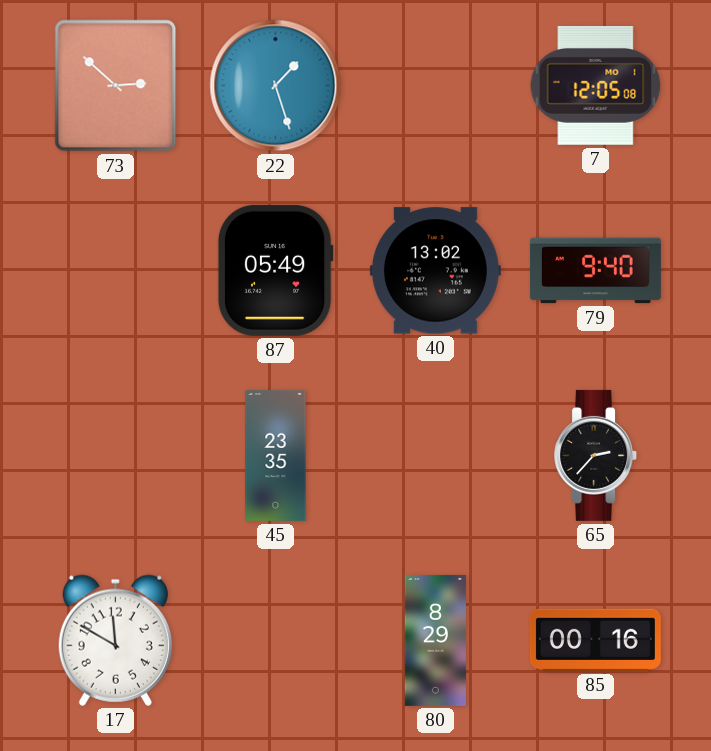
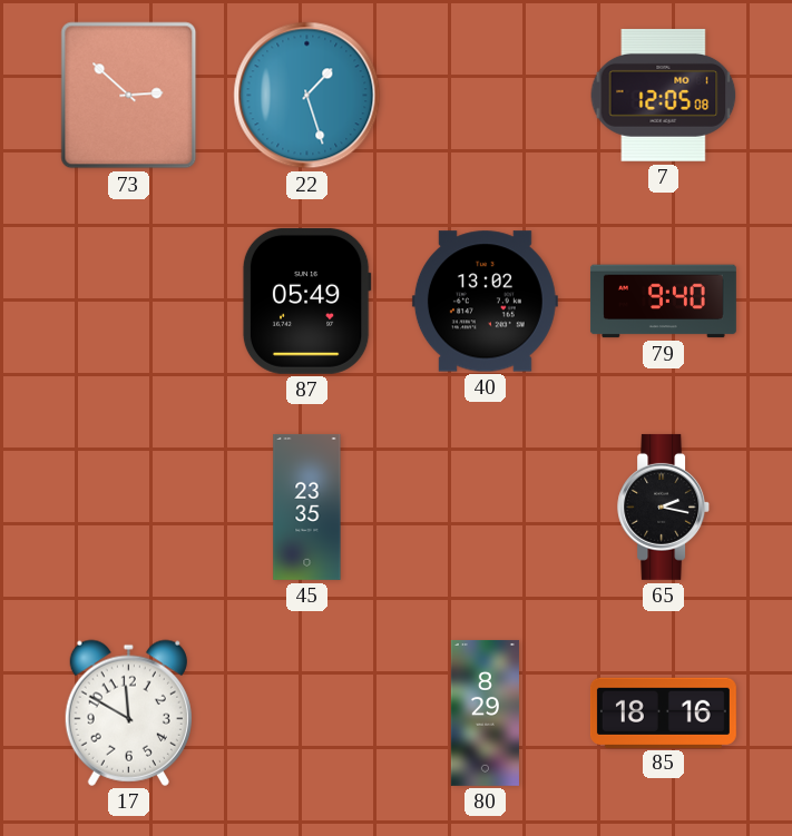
65: 2:37 -> 2:17 (664, 506)
85: 00:16 -> 18:16 (663, 712)
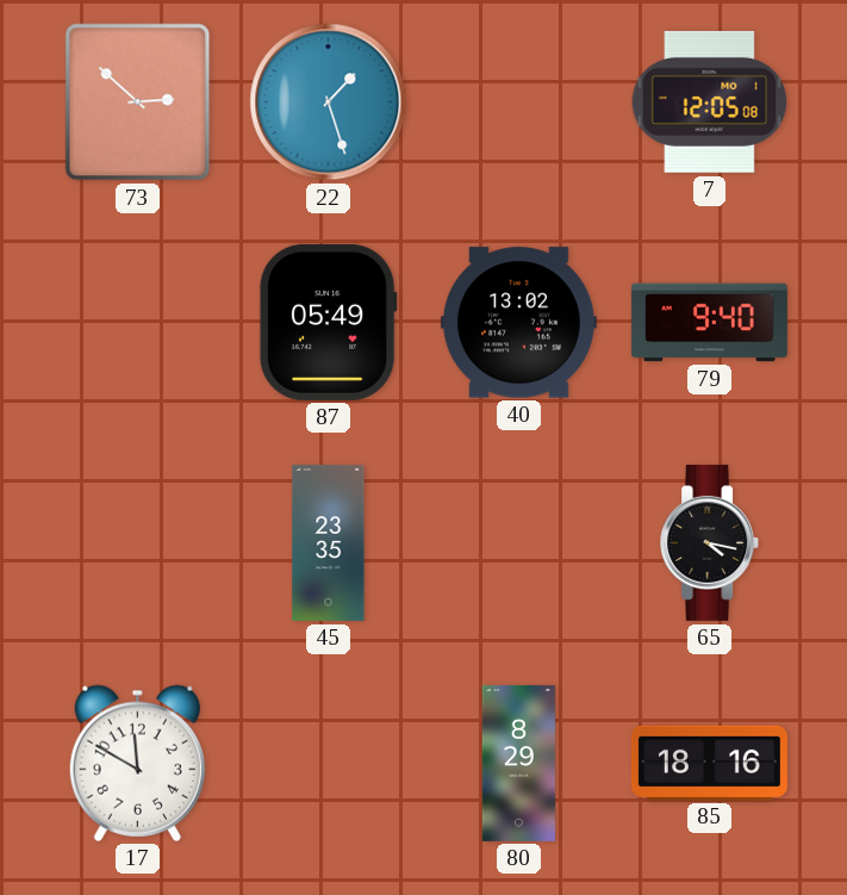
65: 2:17 -> 4:17 (710, 542)
